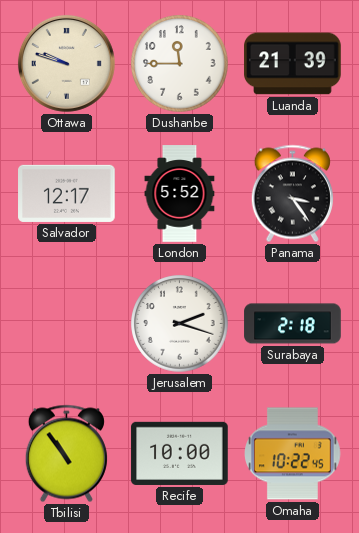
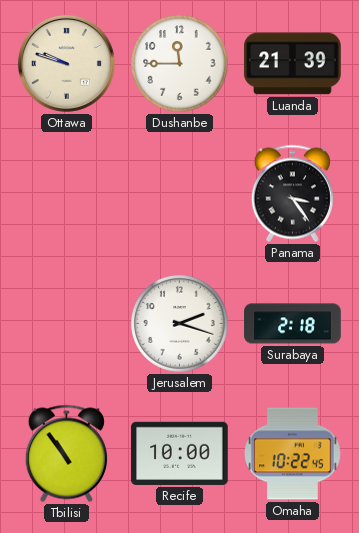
Salvador: 12:17 -> none (67, 193)
London: 5:52 -> none (180, 194)
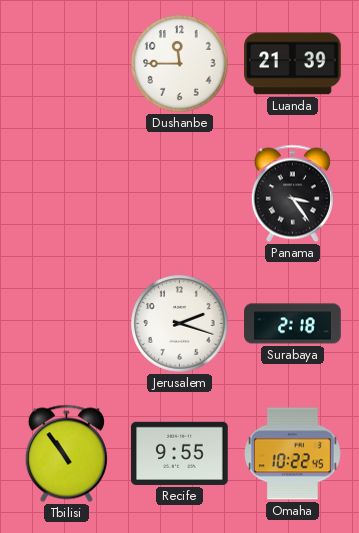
Ottawa: 9:48 -> none (66, 63)
Recife: 10:00 -> 9:55 (180, 453)
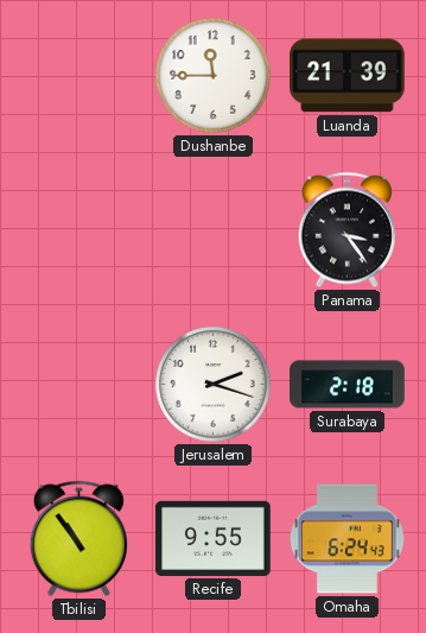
Omaha: 10:22 -> 6:24 (348, 539)
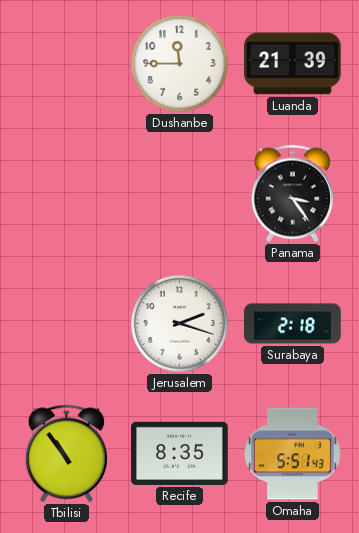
Recife: 9:55 -> 8:35 (180, 453)
Omaha: 6:24 -> 5:51 (293, 454)
